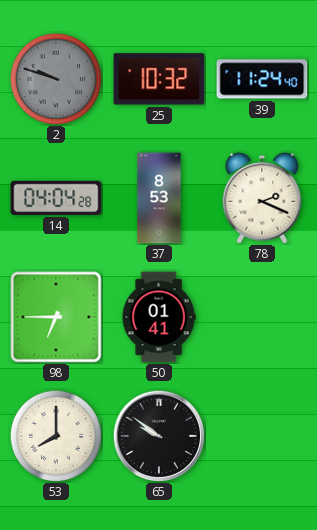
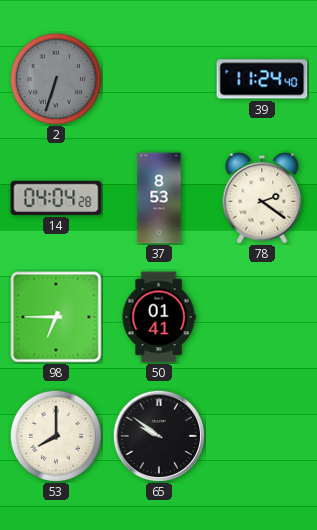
2: 9:48 -> 6:33 (55, 78)
25: 10:32 -> none (159, 79)
78: 2:19 -> 2:21 (262, 198)
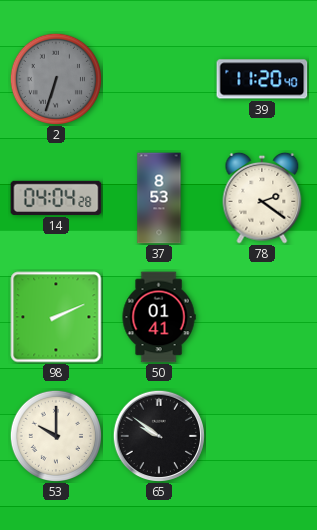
39: 11:24 -> 11:20 (262, 79)
98: 6:45 -> 2:11 (56, 317)
53: 8:00 -> 10:00 (55, 435)
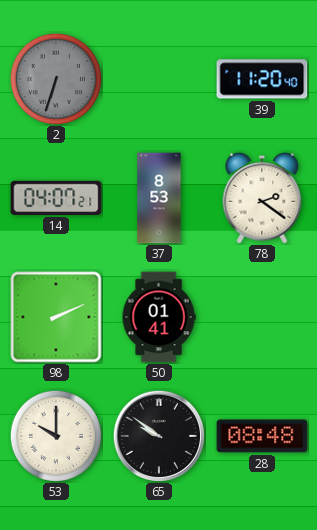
14: 04:04 -> 04:07 (56, 198)
28: none -> 08:48 (262, 436)
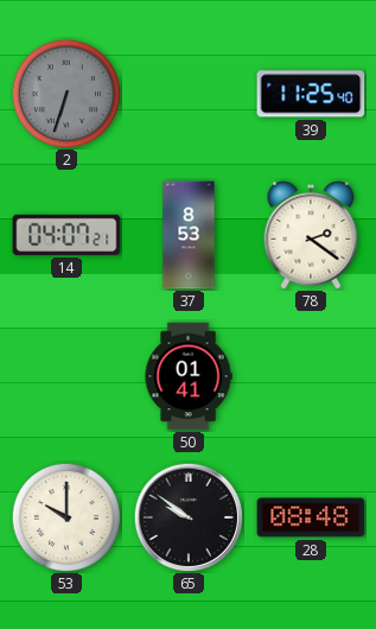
39: 11:20 -> 11:25 (311, 94)
98: 2:11 -> none (56, 317)
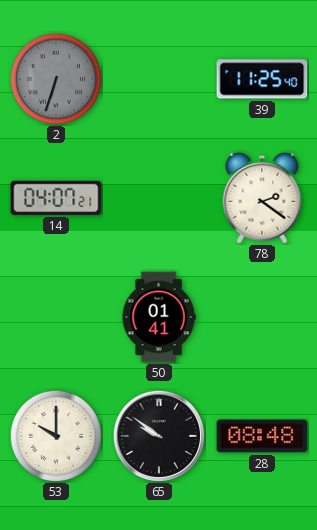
37: 8:53 -> none (189, 235)
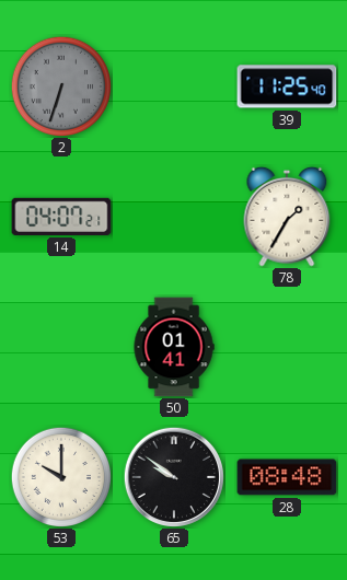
78: 2:21 -> 1:35 (287, 217)
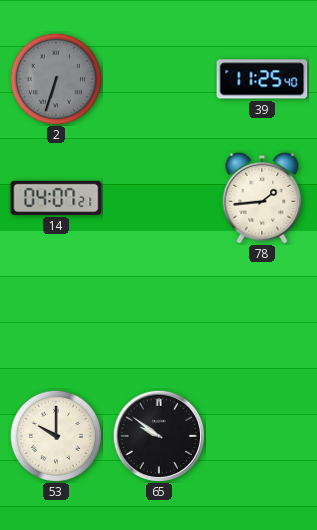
78: 1:35 -> 1:44 (262, 198)
50: 01:41 -> none (174, 347)
28: 08:48 -> none (287, 477)
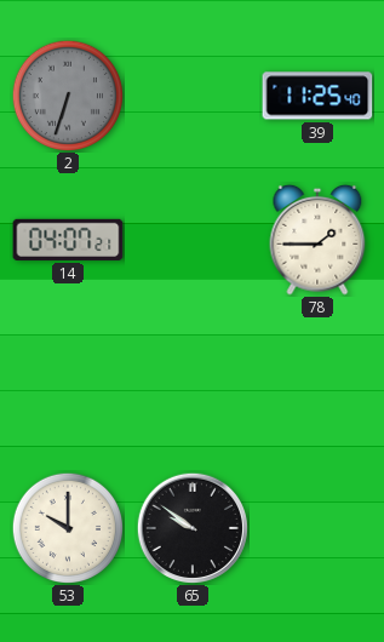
78: 1:44 -> 1:45 (317, 240)
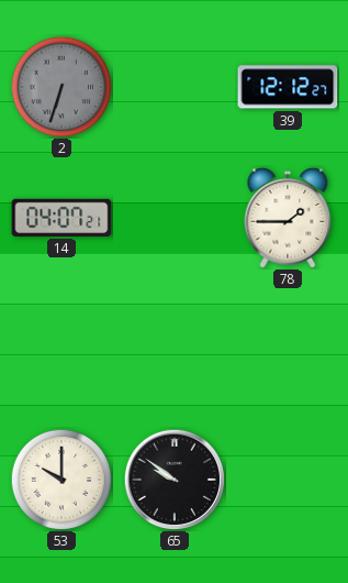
39: 11:25 -> 12:12 (288, 87)
